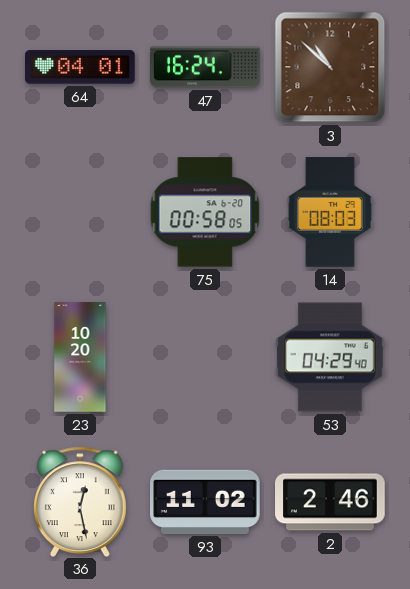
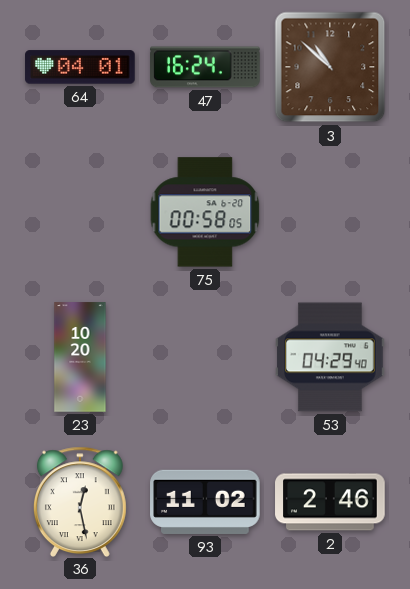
14: 08:03 -> none (330, 212)
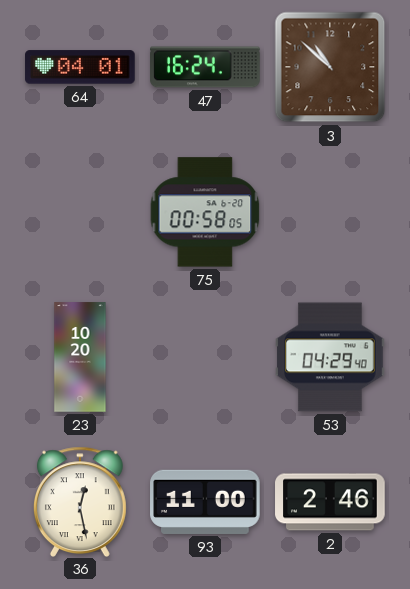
93: 11:02 -> 11:00 (205, 502)
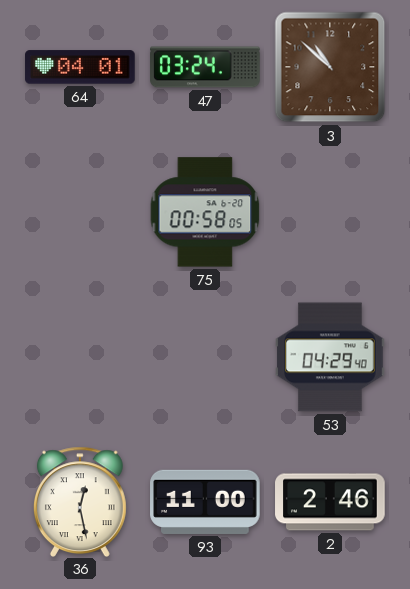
47: 16:24 -> 03:24 (205, 67)
23: 10:20 -> none (80, 357)
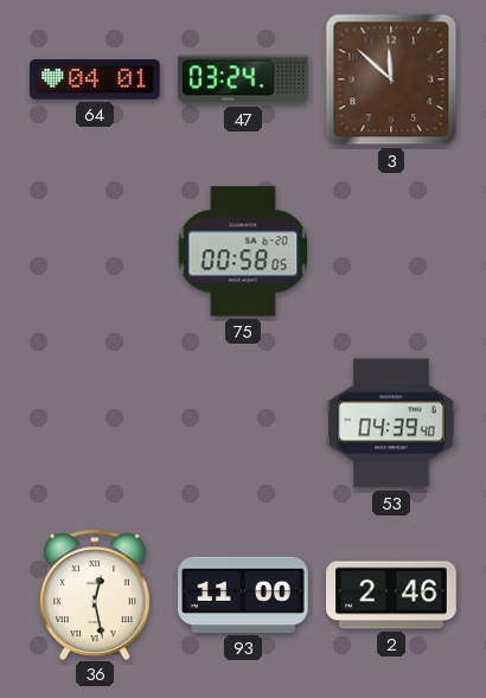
3: 10:52 -> 11:52 (391, 79)
53: 04:29 -> 04:39 (391, 423)
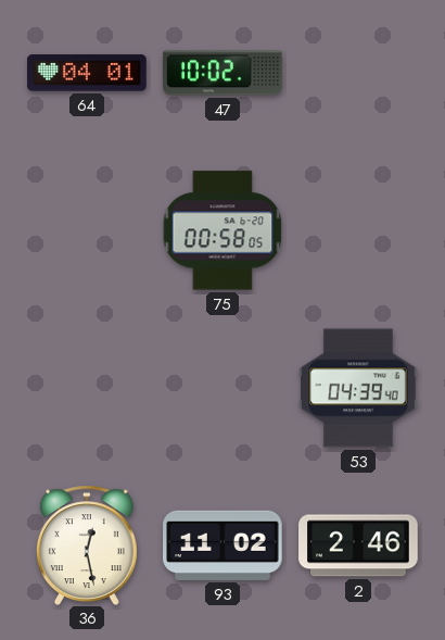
47: 03:24 -> 10:02 (223, 73)
3: 11:52 -> none (391, 79)
93: 11:00 -> 11:02 (223, 545)
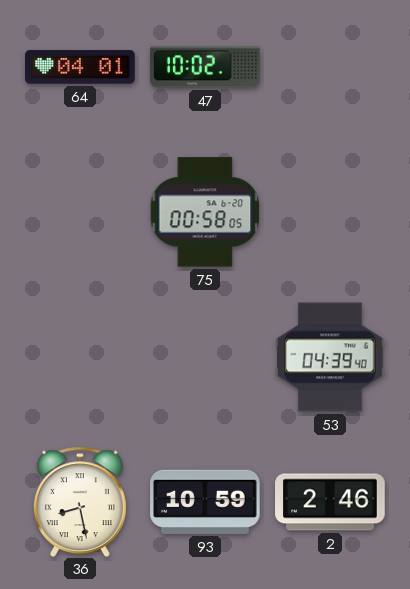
36: 12:28 -> 8:28 (80, 501)
93: 11:02 -> 10:59 (205, 502)
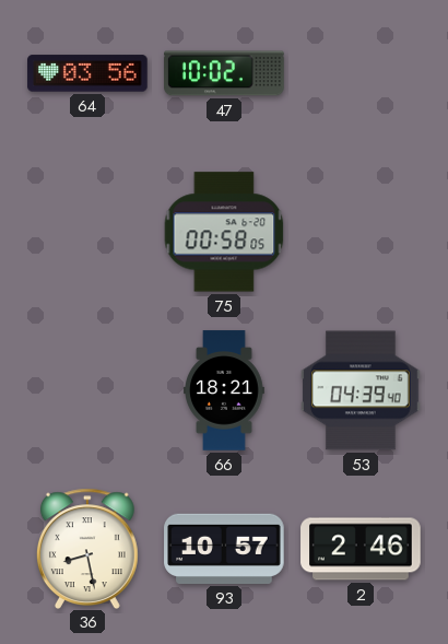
64: 04:01 -> 03:56 (87, 73)
66: none -> 18:21 (225, 390)
93: 10:59 -> 10:57 (224, 549)
